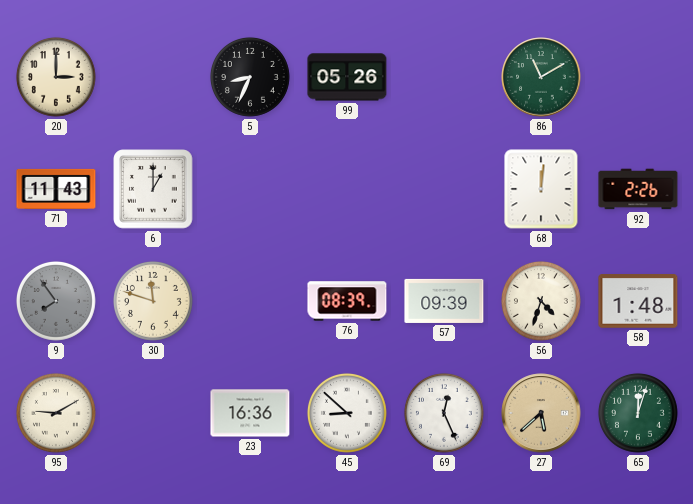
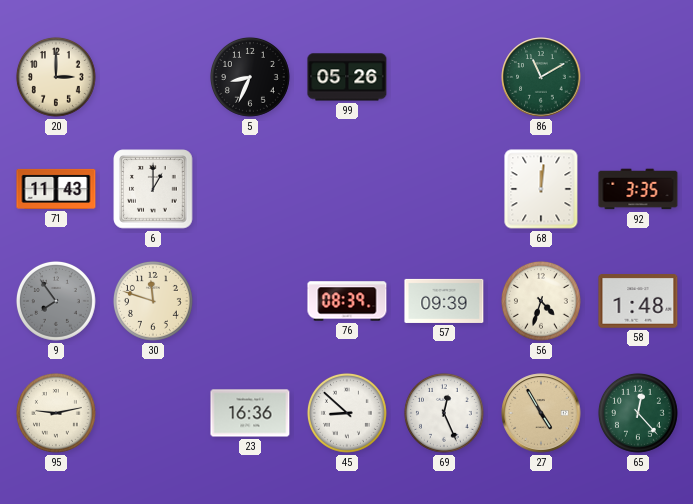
92: 2:26 -> 3:35 (638, 189)
95: 9:10 -> 9:13 (56, 413)
27: 5:38 -> 4:55 (541, 413)
65: 12:03 -> 12:23 (638, 413)
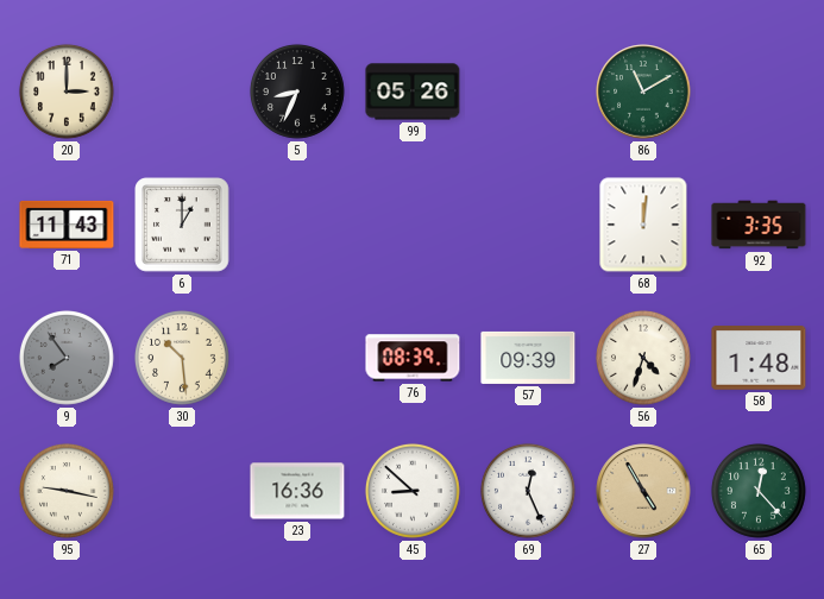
30: 11:48 -> 10:29 (182, 358)
95: 9:13 -> 9:17 (67, 491)
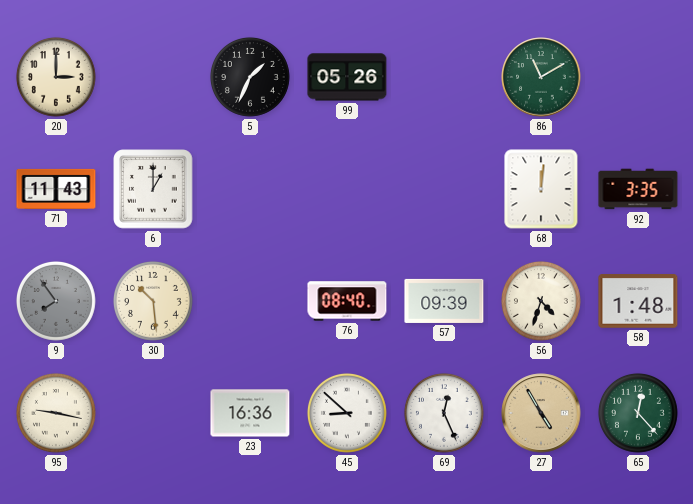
5: 8:34 -> 1:34 (250, 77)
76: 08:39 -> 08:40 (347, 301)
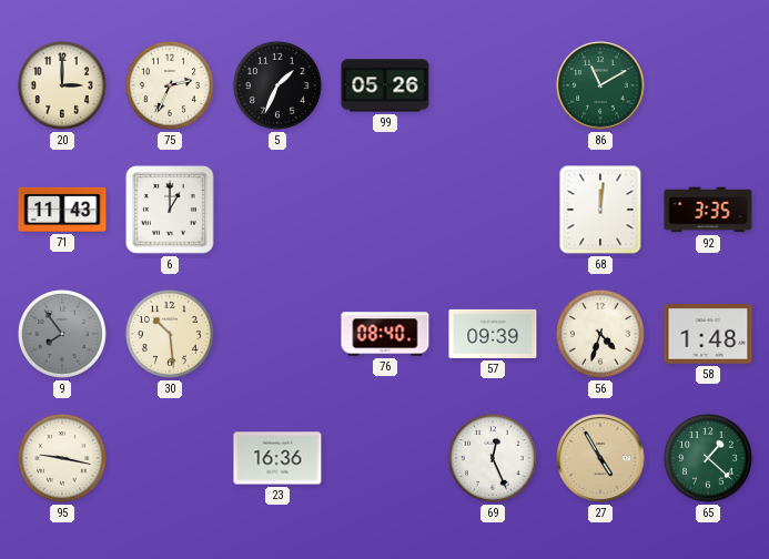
75: none -> 2:34 (170, 85)
45: 8:52 -> none (347, 413)
65: 12:23 -> 1:22 (708, 458)
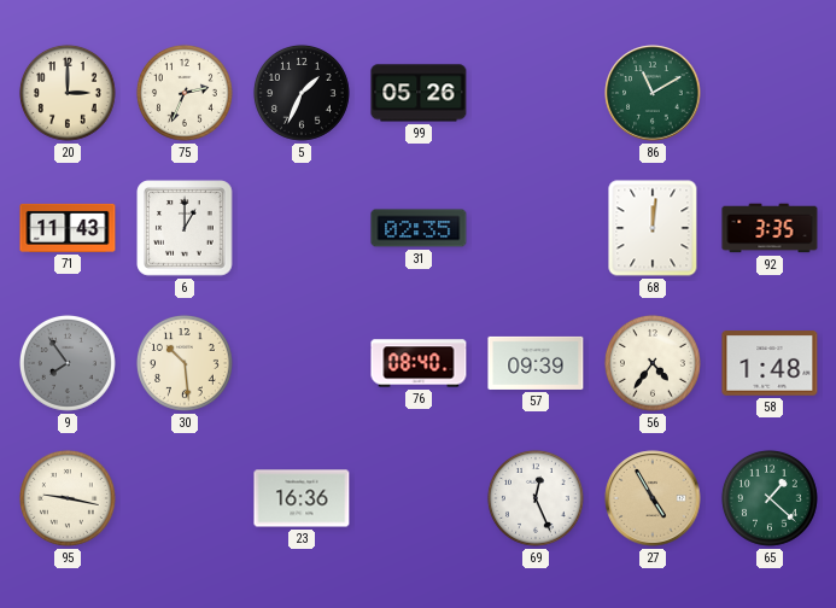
31: none -> 02:35 (419, 228)
56: 4:33 -> 4:36 (653, 363)
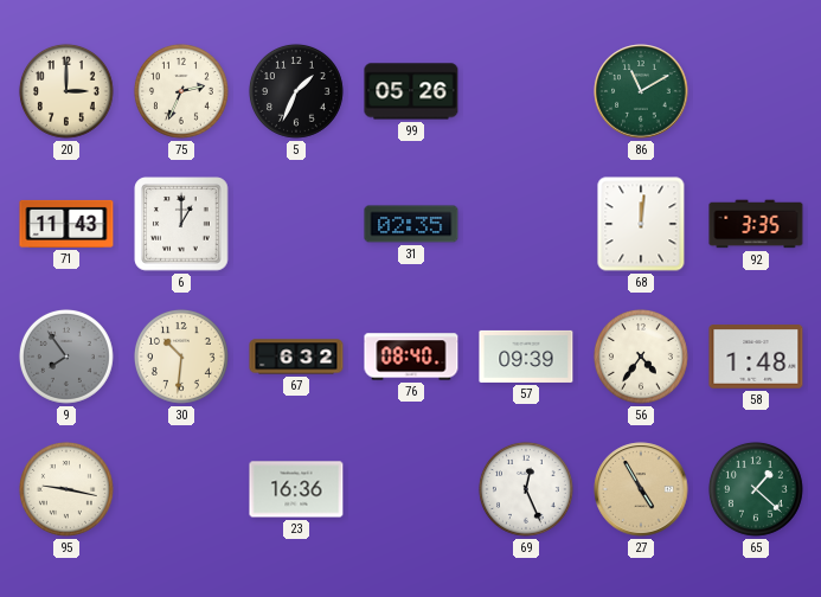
30: 10:29 -> 10:31 (181, 357)
67: none -> 6:32 (296, 357)
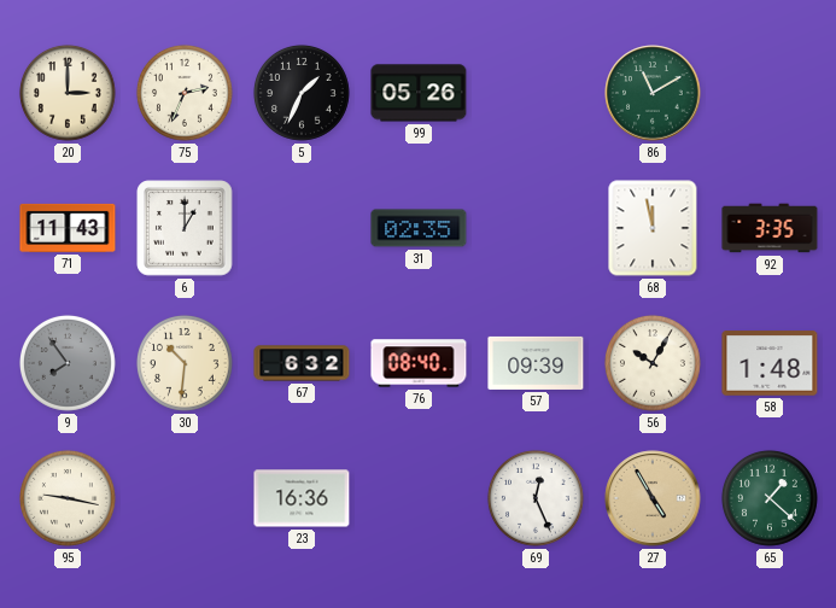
68: 12:01 -> 11:58 (653, 228)
56: 4:36 -> 10:05 (653, 363)
